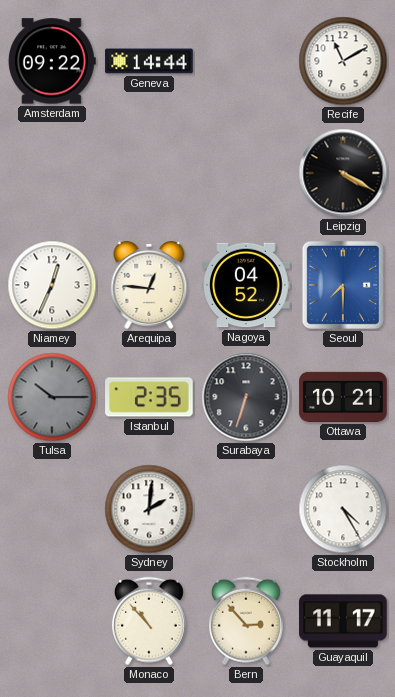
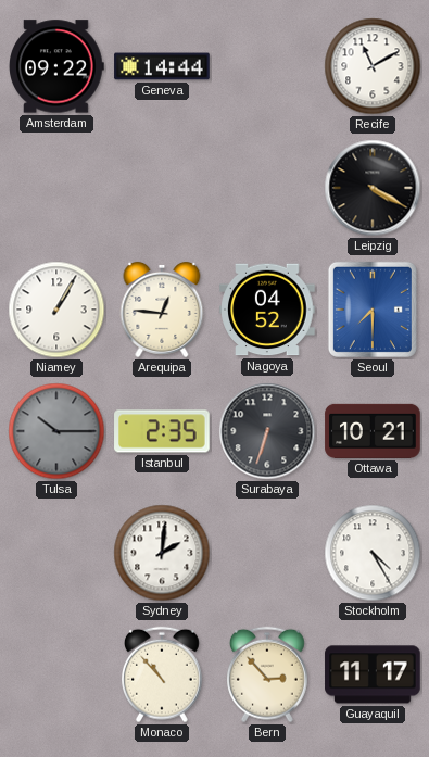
Niamey: 12:34 -> 1:05 (56, 310)
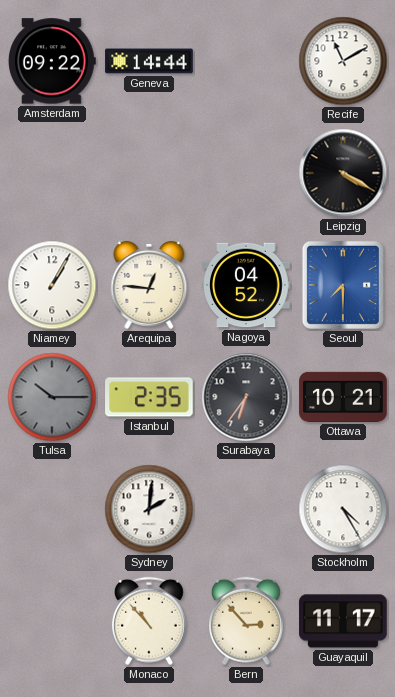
Surabaya: 6:33 -> 6:36 (246, 397)
